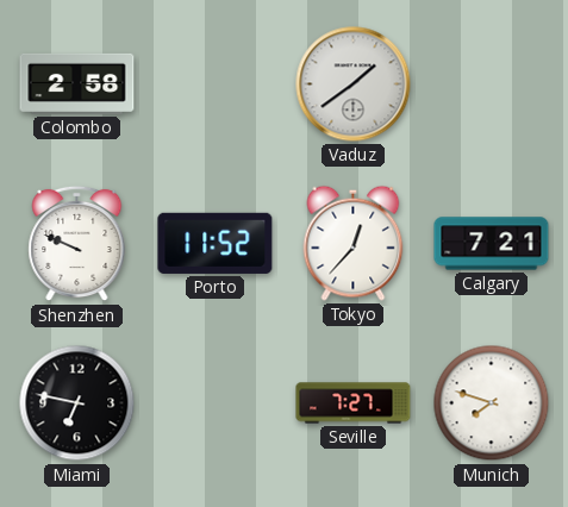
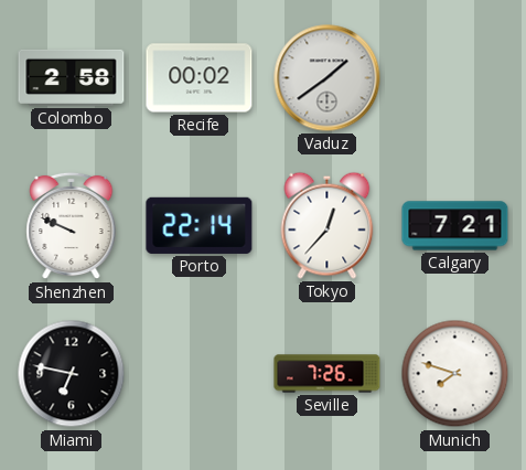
Recife: none -> 00:02 (200, 78)
Porto: 11:52 -> 22:14 (200, 225)
Seville: 7:27 -> 7:26 (328, 374)
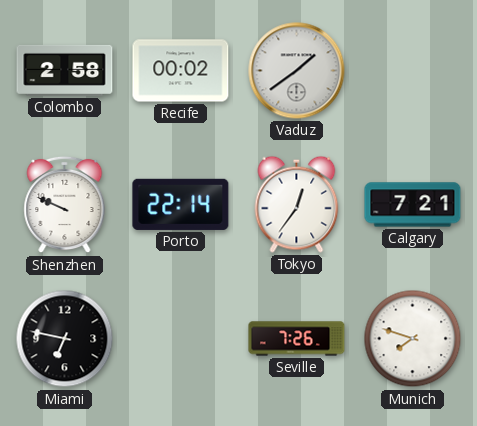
Tokyo: 12:37 -> 12:36 (297, 204)
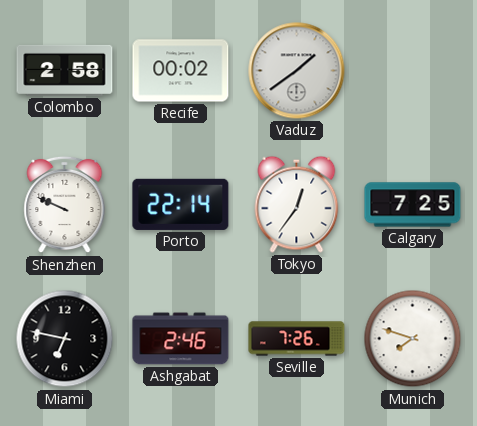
Calgary: 7:21 -> 7:25 (413, 205)
Ashgabat: none -> 2:46 (181, 339)
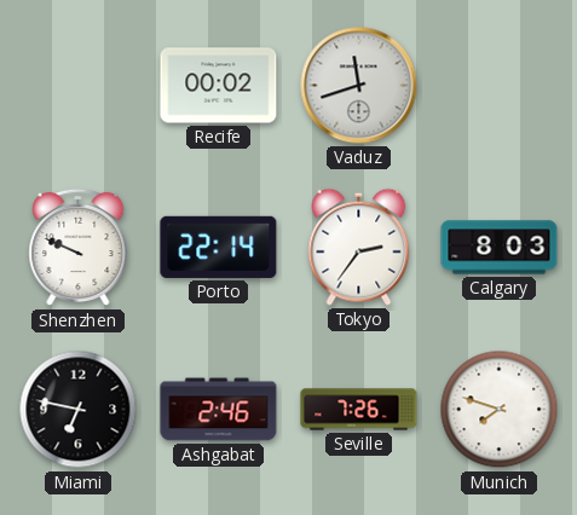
Colombo: 2:58 -> none (65, 70)
Vaduz: 1:39 -> 11:42 (359, 86)
Tokyo: 12:36 -> 2:36 (359, 247)
Calgary: 7:25 -> 8:03 (500, 248)
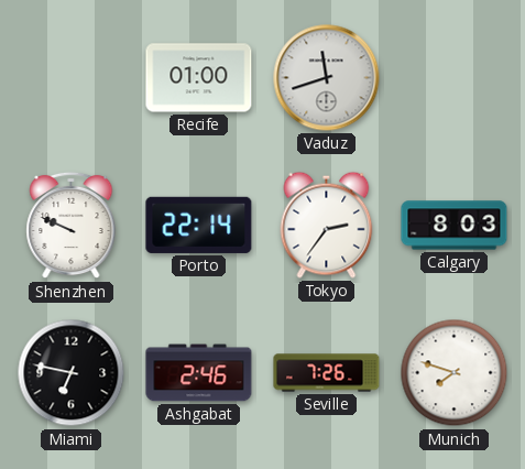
Recife: 00:02 -> 01:00 (199, 78)
